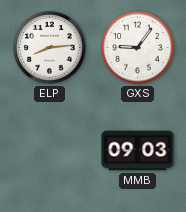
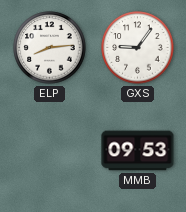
MMB: 09:03 -> 09:53 (138, 151)
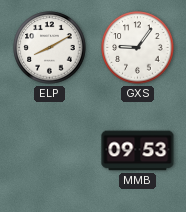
ELP: 8:14 -> 8:10 (50, 48)
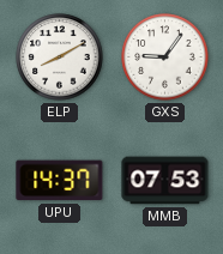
UPU: none -> 14:37 (60, 181)
MMB: 09:53 -> 07:53 (165, 181)
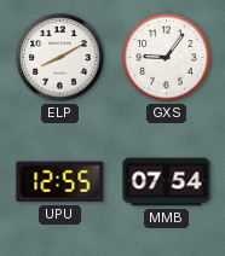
UPU: 14:37 -> 12:55 (60, 182)
MMB: 07:53 -> 07:54 (167, 182)
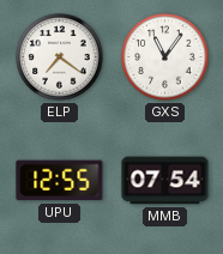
ELP: 8:10 -> 7:21 (60, 58)
GXS: 9:06 -> 11:06 (165, 58)
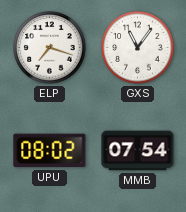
ELP: 7:21 -> 7:18 (50, 48)
UPU: 12:55 -> 08:02 (50, 151)
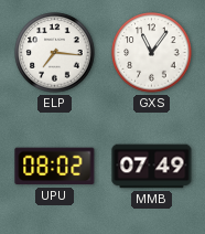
ELP: 7:18 -> 7:16 (55, 53)
MMB: 07:54 -> 07:49 (152, 167)
